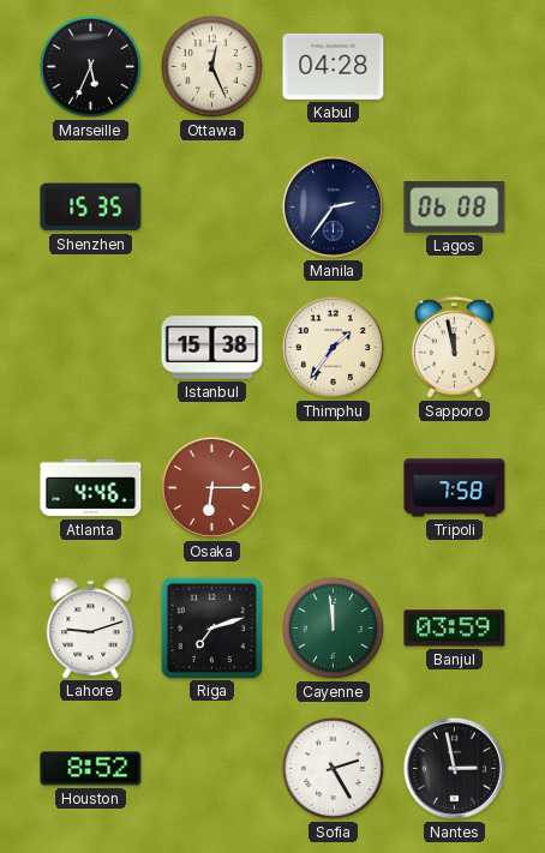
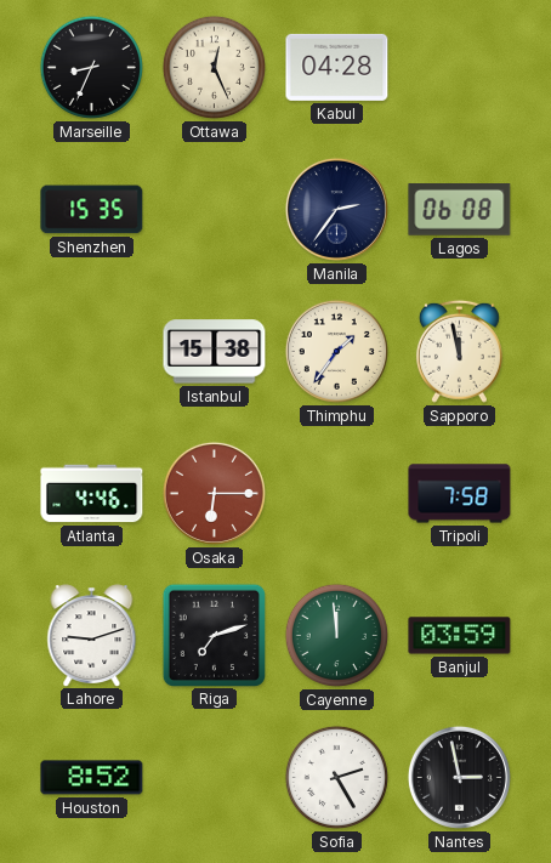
Marseille: 5:34 -> 8:34 (91, 67)
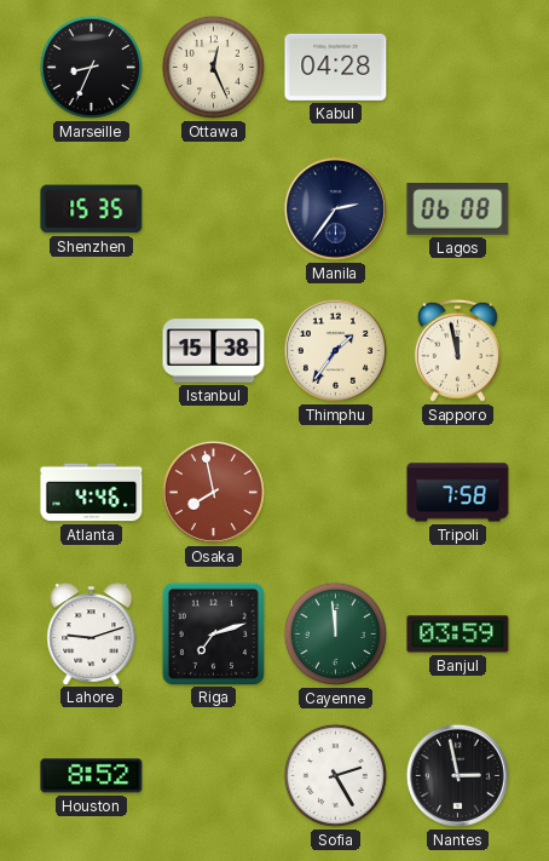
Osaka: 6:15 -> 7:58 (213, 492)
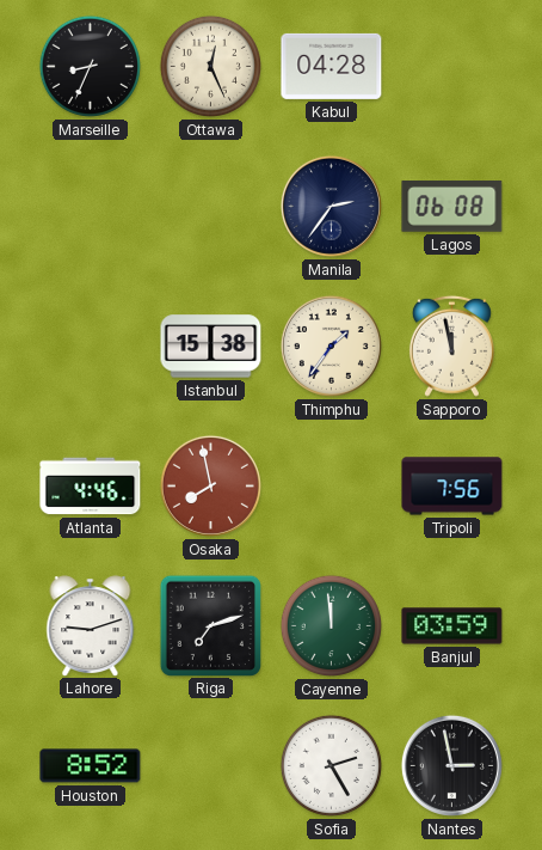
Shenzhen: 15:35 -> none (92, 209)
Tripoli: 7:58 -> 7:56 (452, 487)
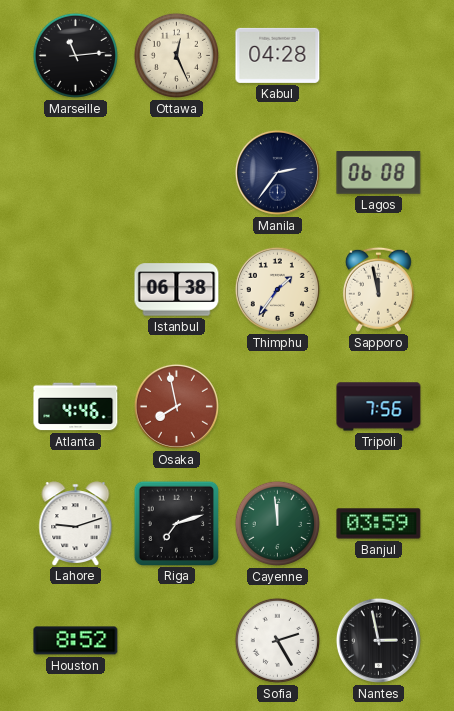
Marseille: 8:34 -> 11:14 (75, 55)
Istanbul: 15:38 -> 06:38 (177, 290)
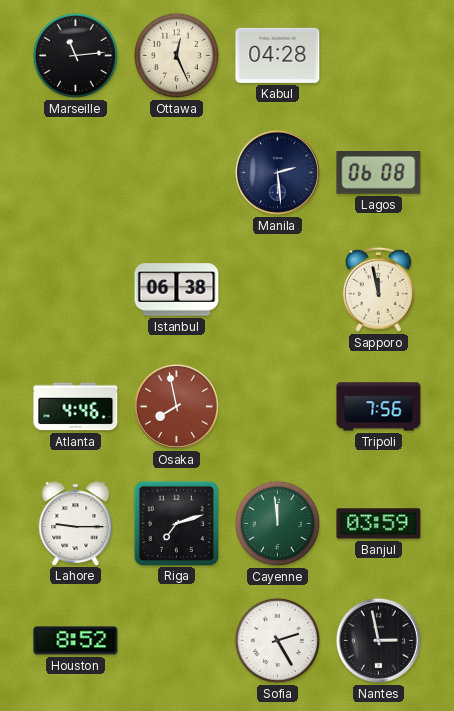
Manila: 2:36 -> 2:29 (277, 172)
Thimphu: 1:36 -> none (277, 289)
Lahore: 9:12 -> 9:15 (76, 523)
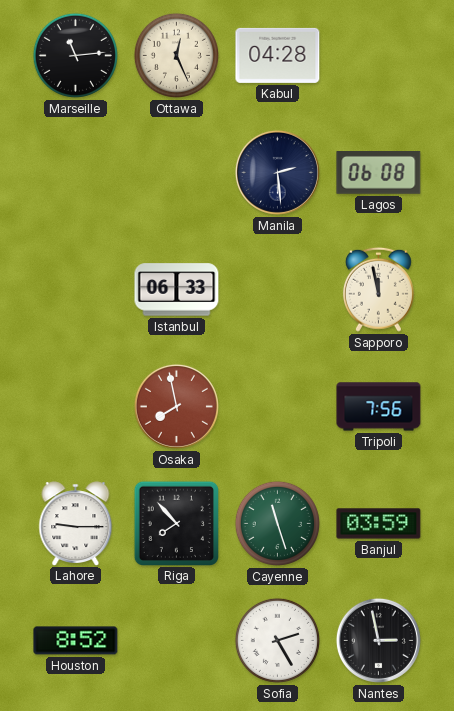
Istanbul: 06:38 -> 06:33 (177, 290)
Atlanta: 4:46 -> none (76, 407)
Riga: 7:12 -> 7:53 (176, 523)
Cayenne: 11:59 -> 11:27 (277, 523)
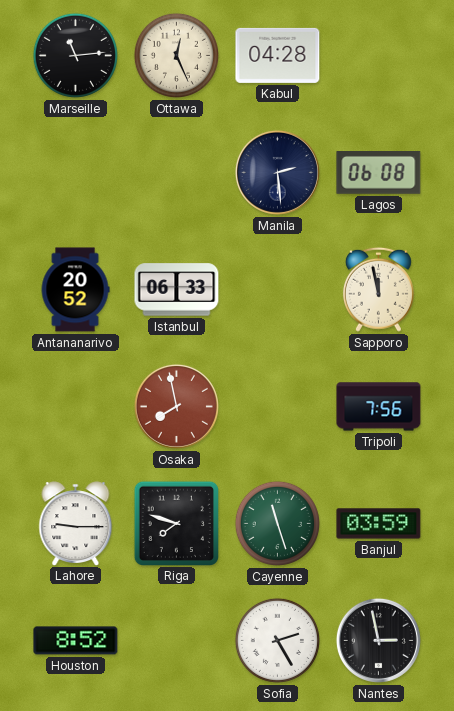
Antananarivo: none -> 20:52 (75, 290)
Riga: 7:53 -> 7:48 (176, 523)
